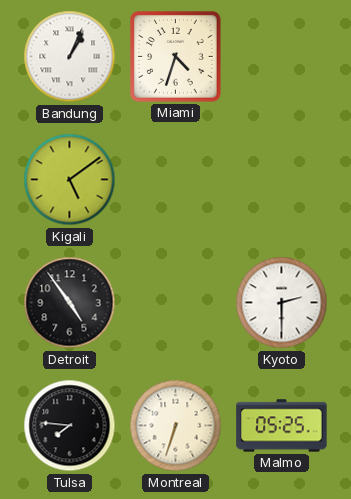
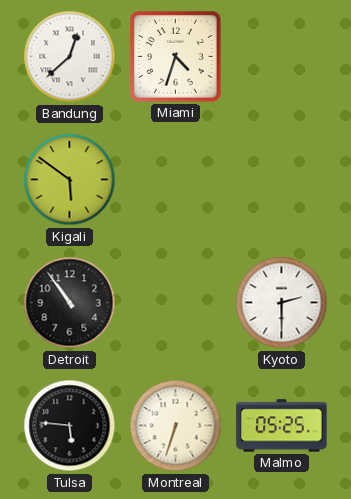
Bandung: 1:04 -> 12:38 (70, 57)
Kigali: 5:09 -> 5:51 (70, 180)
Detroit: 4:54 -> 10:54 (70, 303)
Tulsa: 7:46 -> 5:46 (70, 426)
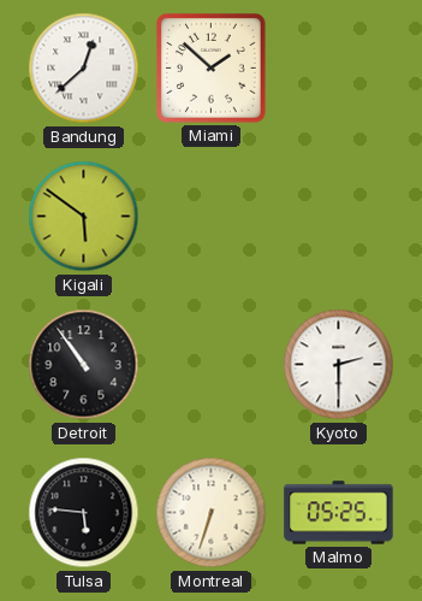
Miami: 4:33 -> 1:52 (212, 69)
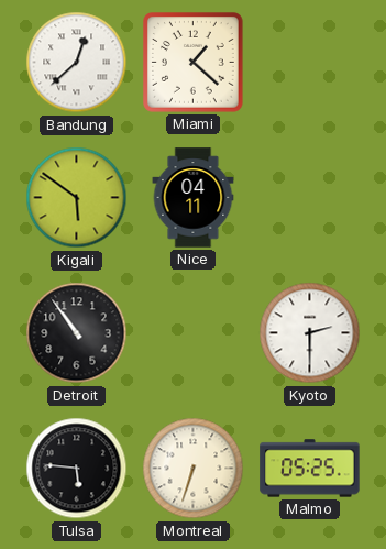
Miami: 1:52 -> 1:22 (194, 63)
Nice: none -> 04:11 (194, 198)
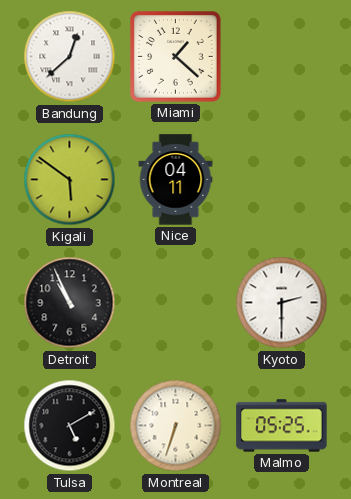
Detroit: 10:54 -> 10:56 (70, 303)
Tulsa: 5:46 -> 5:10 (70, 426)
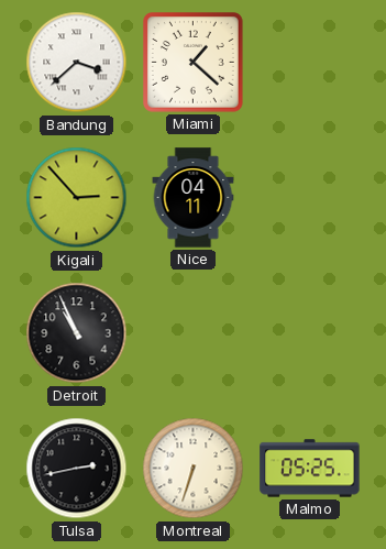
Bandung: 12:38 -> 3:38 (77, 63)
Kigali: 5:51 -> 2:53 (77, 198)
Kyoto: 2:30 -> none (282, 303)
Tulsa: 5:10 -> 2:43 (77, 469)
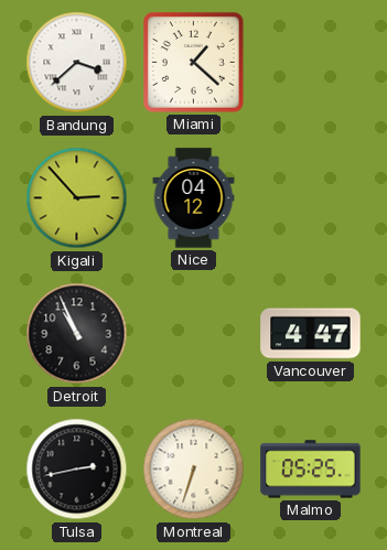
Nice: 04:11 -> 04:12 (194, 198)
Vancouver: none -> 4:47 (311, 334)
